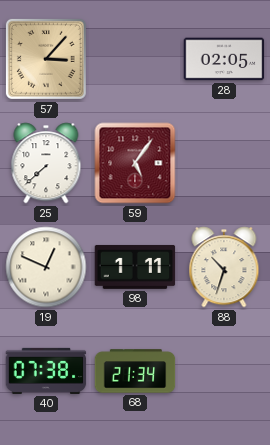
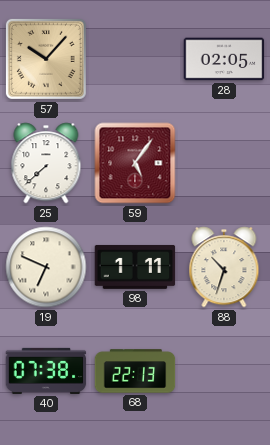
57: 3:07 -> 10:07 (46, 59)
19: 12:49 -> 6:49 (46, 267)
68: 21:34 -> 22:13 (135, 371)
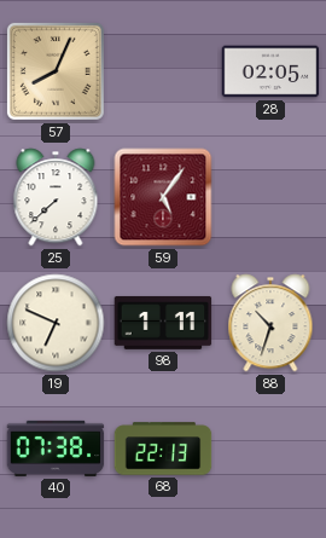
57: 10:07 -> 8:04 (56, 71)
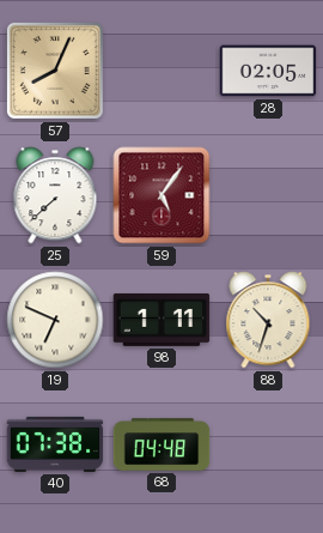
68: 22:13 -> 04:48 (161, 444)
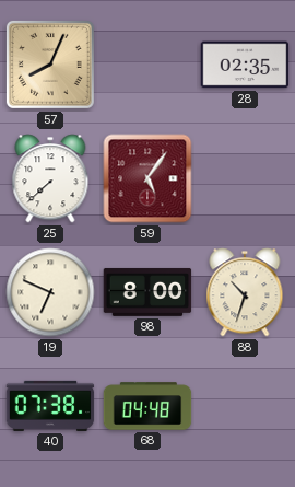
28: 02:05 -> 02:35 (245, 65)
98: 1:11 -> 8:00 (147, 292)
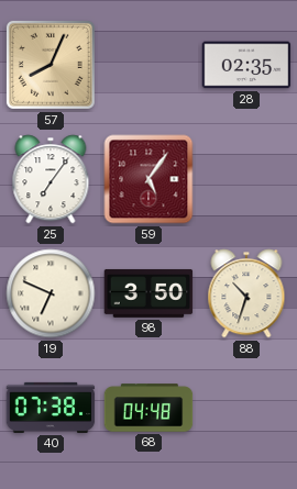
25: 7:38 -> 7:06 (51, 179)
98: 8:00 -> 3:50 (148, 293)
